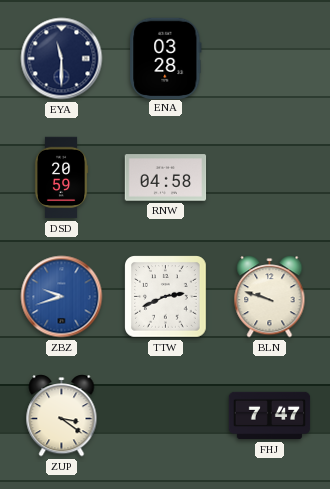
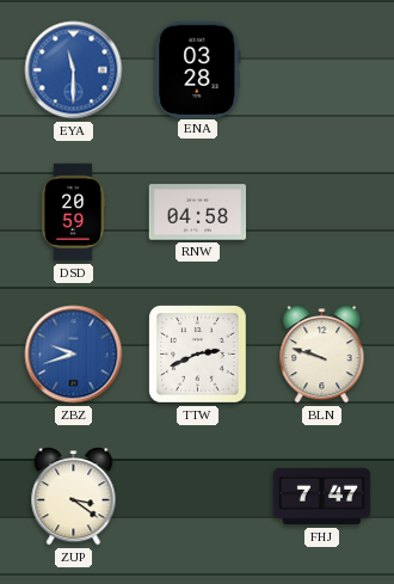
EYA dial: navy -> blue (74, 70)
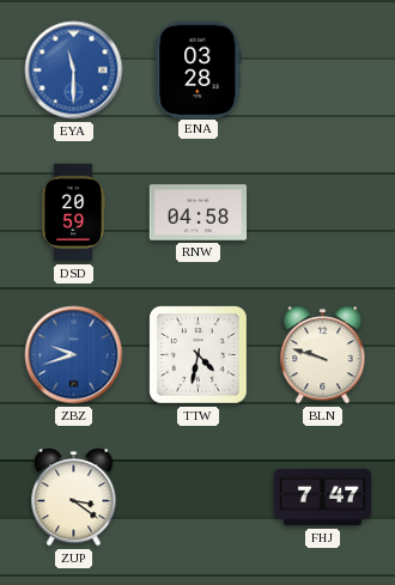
TTW: 2:41 -> 4:32 (199, 355)
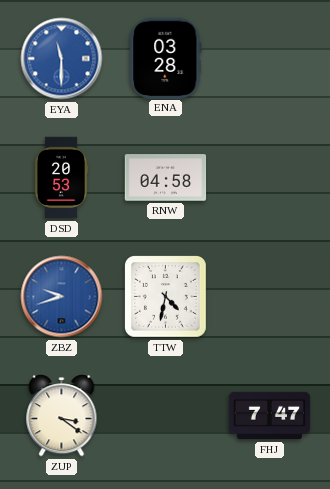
DSD: 20:59 -> 20:53 (61, 178)
BLN: 9:48 -> none (323, 355)
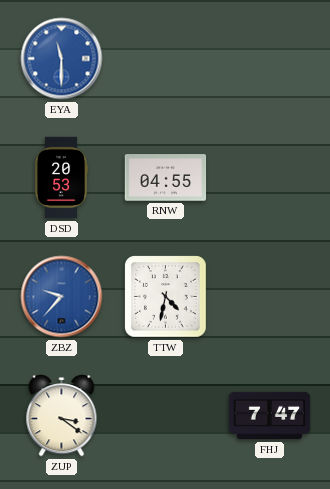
ENA: 03:28 -> none (166, 58)
RNW: 04:58 -> 04:55 (166, 178)
ZBZ: 9:42 -> 9:37 (62, 297)
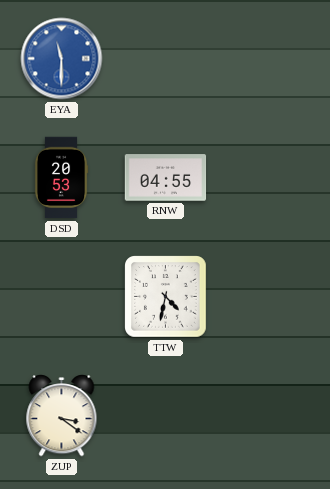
ZBZ: 9:37 -> none (62, 297)
FHJ: 7:47 -> none (270, 416)
